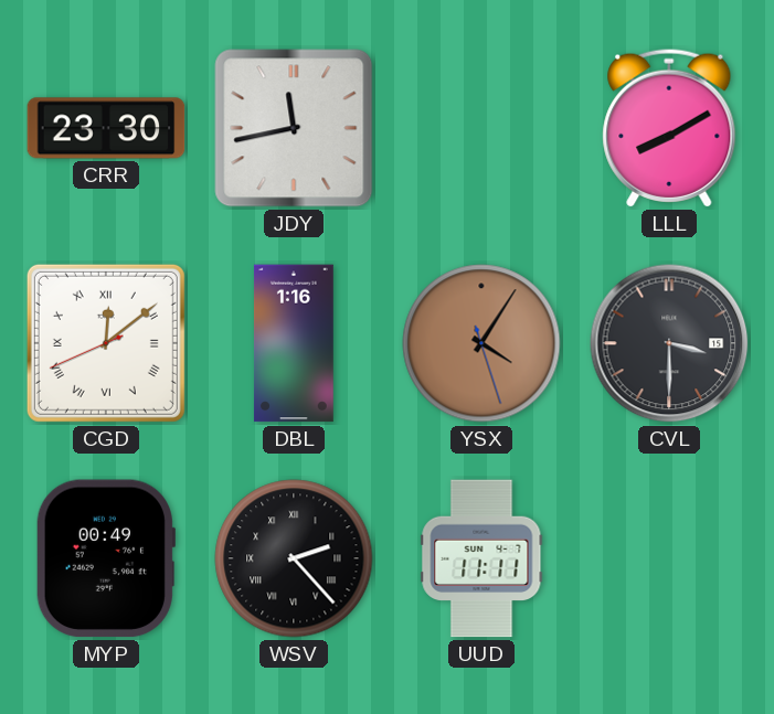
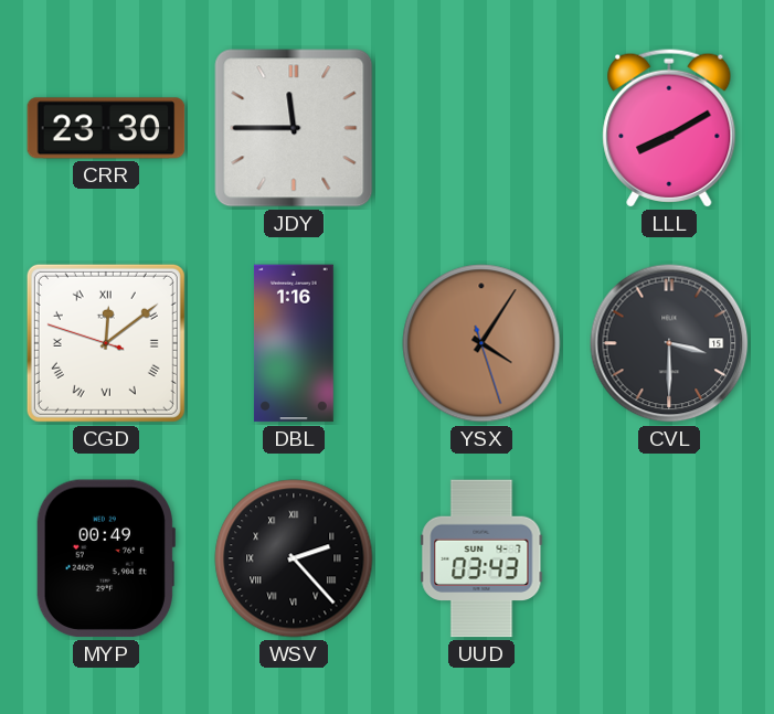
JDY: 11:43 -> 11:45 (294, 128)
CGD: 12:08:41 -> 12:08:48 (106, 343)
UUD: 11:11 -> 03:43 (481, 558)
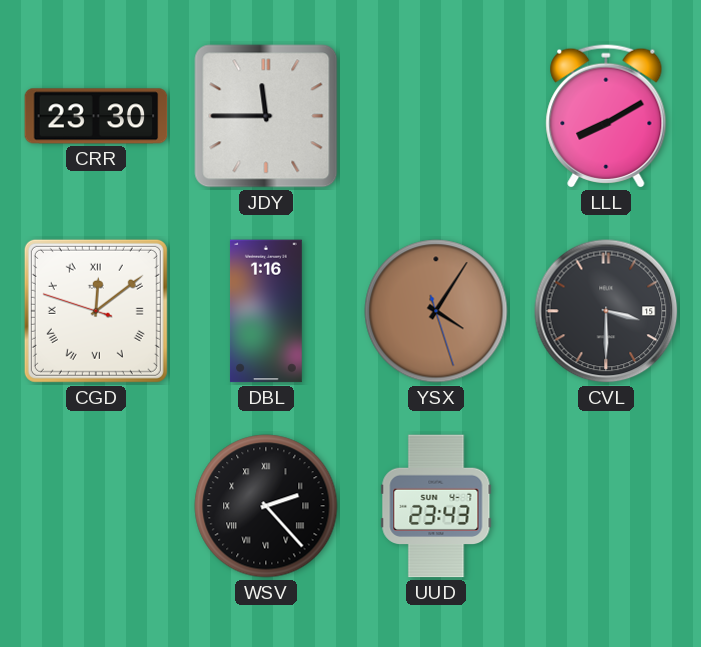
MYP: 00:49 -> none (105, 558)
UUD: 03:43 -> 23:43 (436, 506)
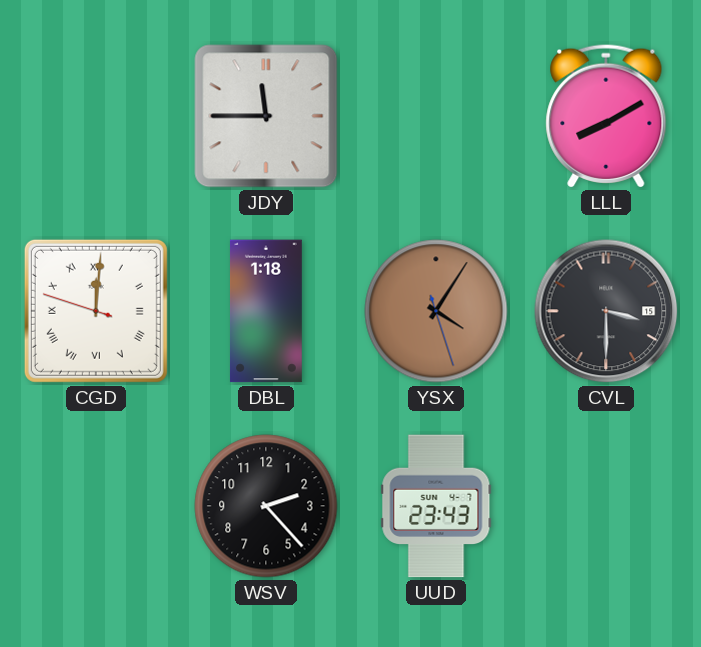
CRR: 23:30 -> none (96, 116)
CGD: 12:08 -> 12:00 (96, 311)
DBL: 1:16 -> 1:18 (266, 311)
WSV numerals: Roman -> Arabic (266, 506)
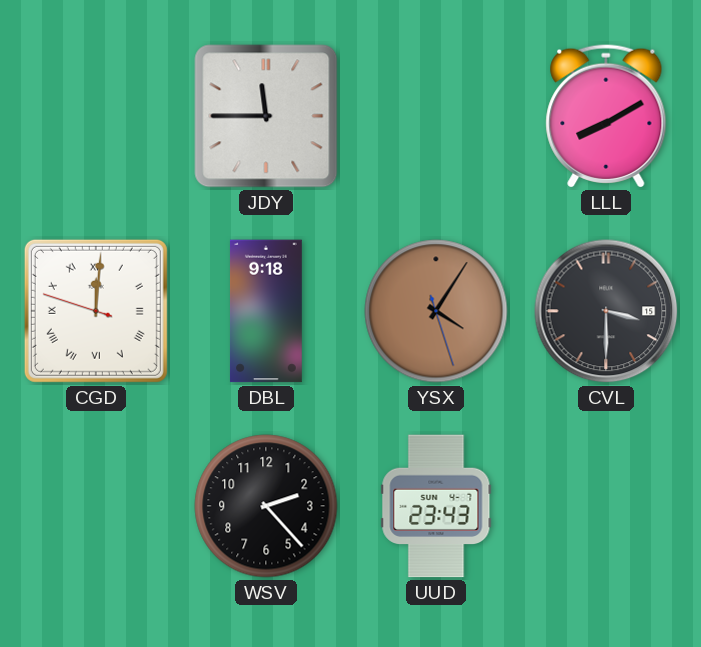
DBL: 1:18 -> 9:18 (266, 311)
